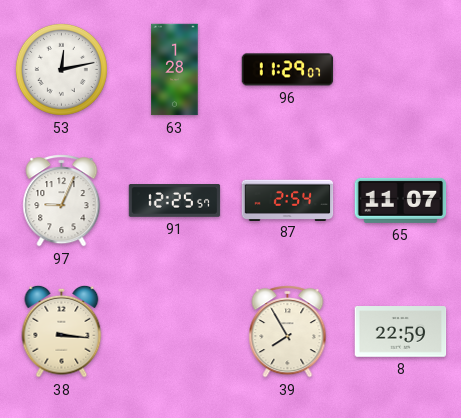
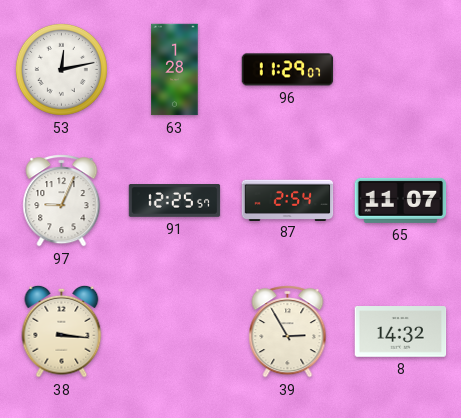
39: 7:55 -> 2:55 (288, 332)
8: 22:59 -> 14:32 (401, 332)
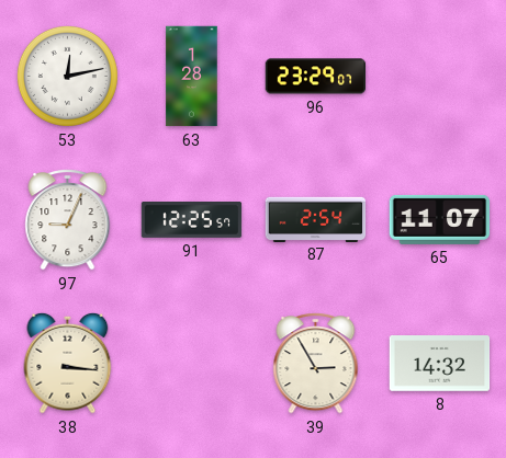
96: 11:29 -> 23:29 (316, 77)
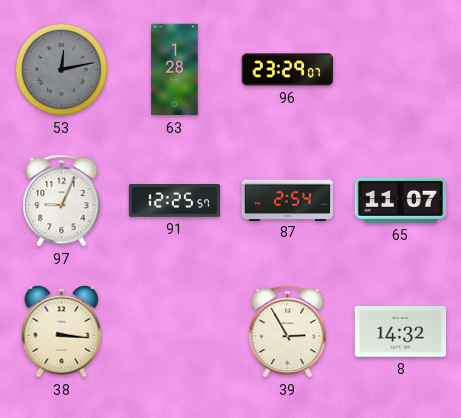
53 dial: white -> grey (61, 69)
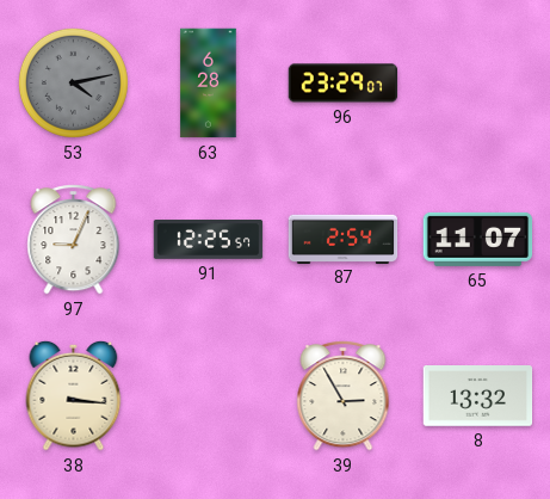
53: 12:13 -> 4:13 (73, 82)
63: 1:28 -> 6:28 (209, 84)
8: 14:32 -> 13:32 (478, 396)
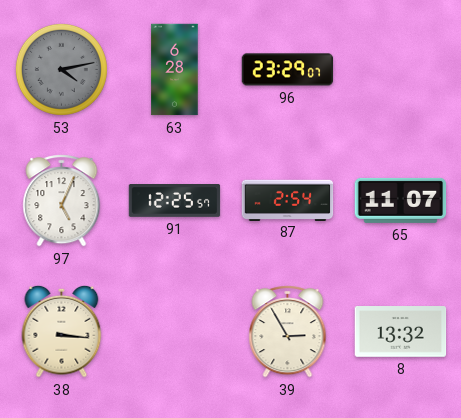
97: 9:04 -> 5:04 (62, 201)
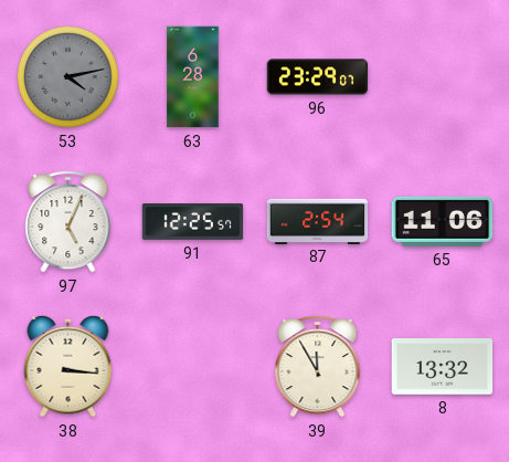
65: 11:07 -> 11:06 (443, 221)
39: 2:55 -> 11:55 (318, 367)
